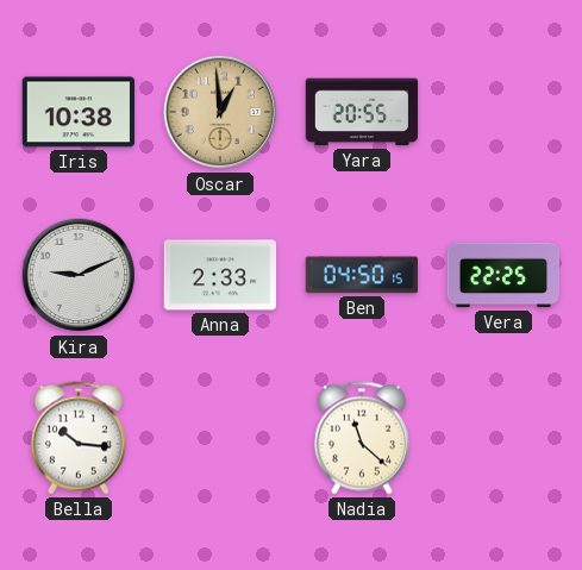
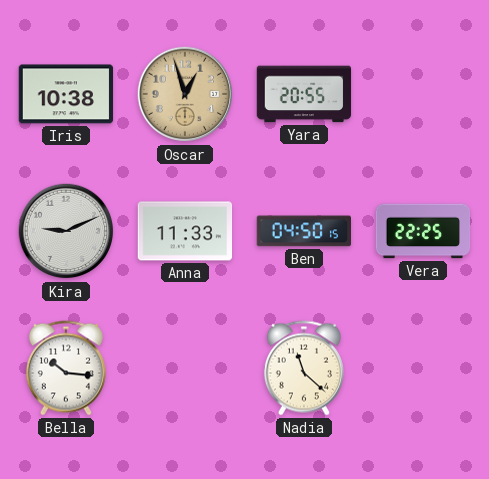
Oscar: 12:59 -> 12:57 (185, 94)
Anna: 2:33 -> 11:33 (185, 231)
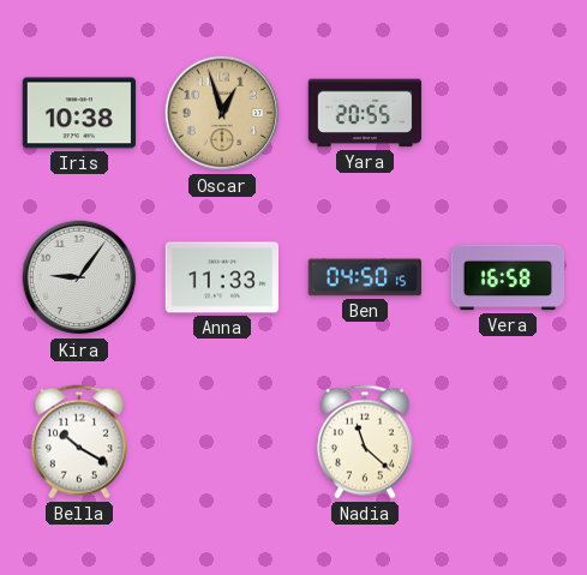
Kira: 9:11 -> 9:06 (79, 277)
Vera: 22:25 -> 16:58 (508, 277)
Bella: 10:16 -> 10:20 (79, 442)
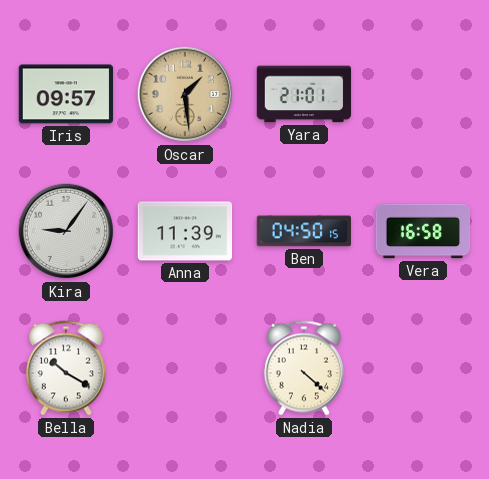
Iris: 10:38 -> 09:57 (66, 94)
Oscar: 12:57 -> 1:29 (185, 94)
Yara: 20:55 -> 21:01 (304, 94)
Anna: 11:33 -> 11:39 (185, 231)
Nadia: 11:22 -> 4:22 (304, 368)
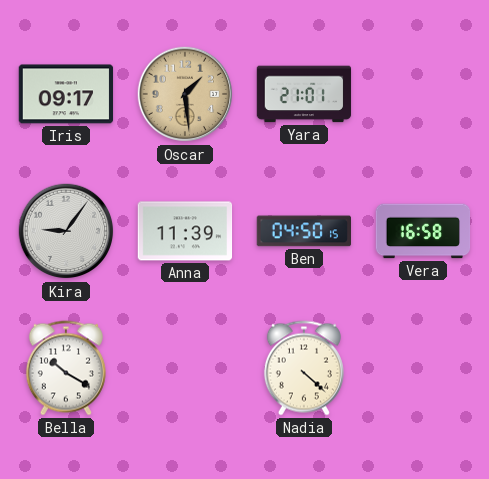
Iris: 09:57 -> 09:17 (66, 94)
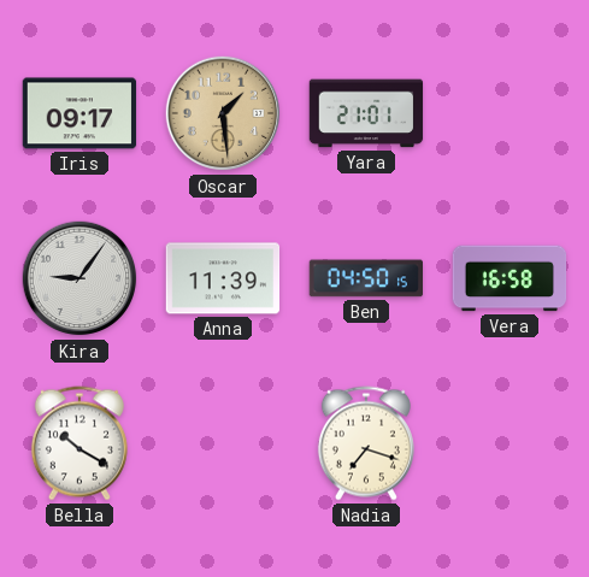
Nadia: 4:22 -> 7:18 (366, 443)
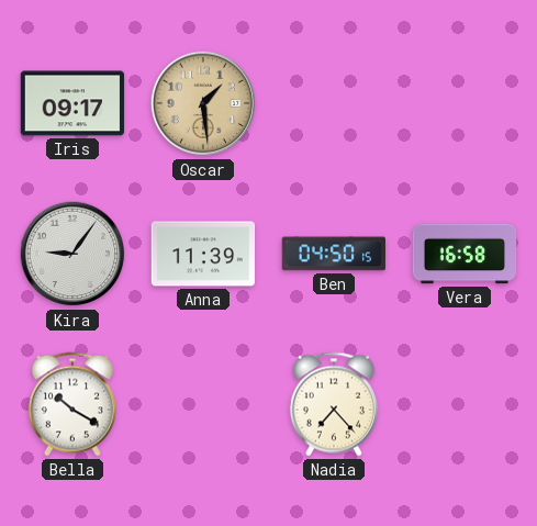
Yara: 21:01 -> none (366, 113)
Nadia: 7:18 -> 7:23 (334, 404)
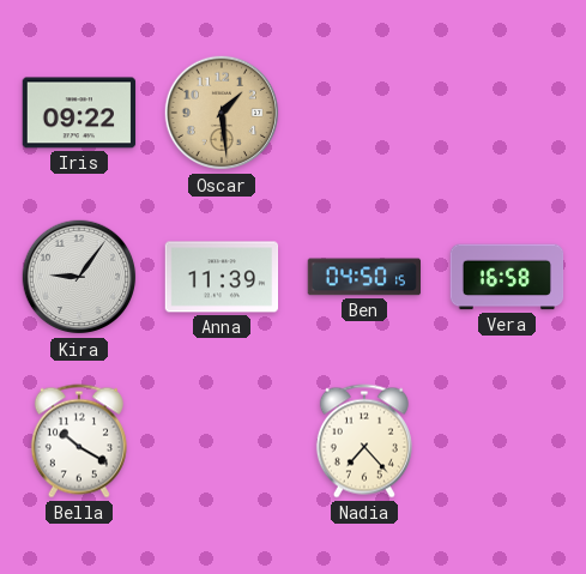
Iris: 09:17 -> 09:22 (79, 113)
